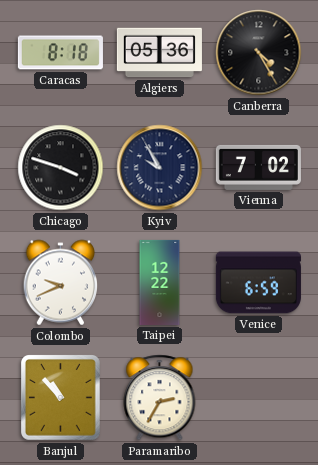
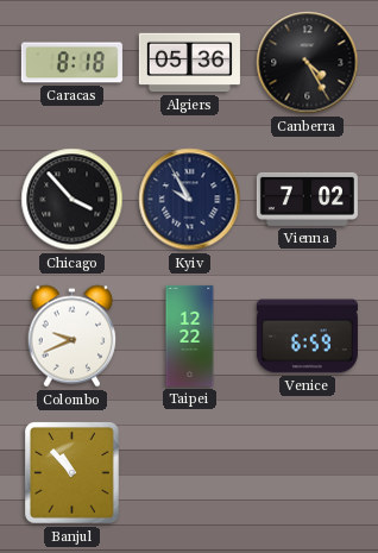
Chicago: 3:48 -> 3:53 (73, 200)
Paramaribo: 2:35 -> none (160, 398)
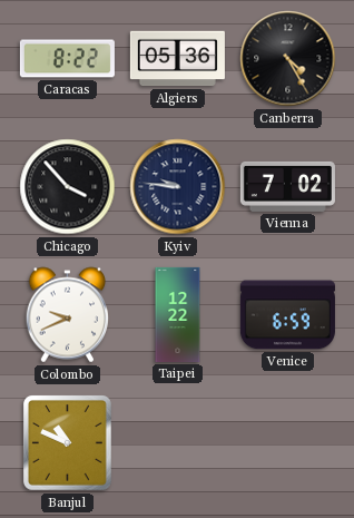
Caracas: 8:18 -> 8:22 (67, 59)
Kyiv: 9:55 -> 9:46 (178, 187)
Banjul: 10:53 -> 10:49 (68, 443)
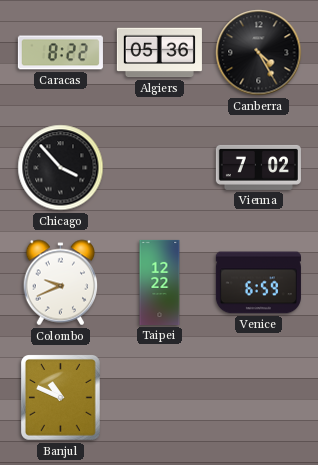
Kyiv: 9:46 -> none (178, 187)
